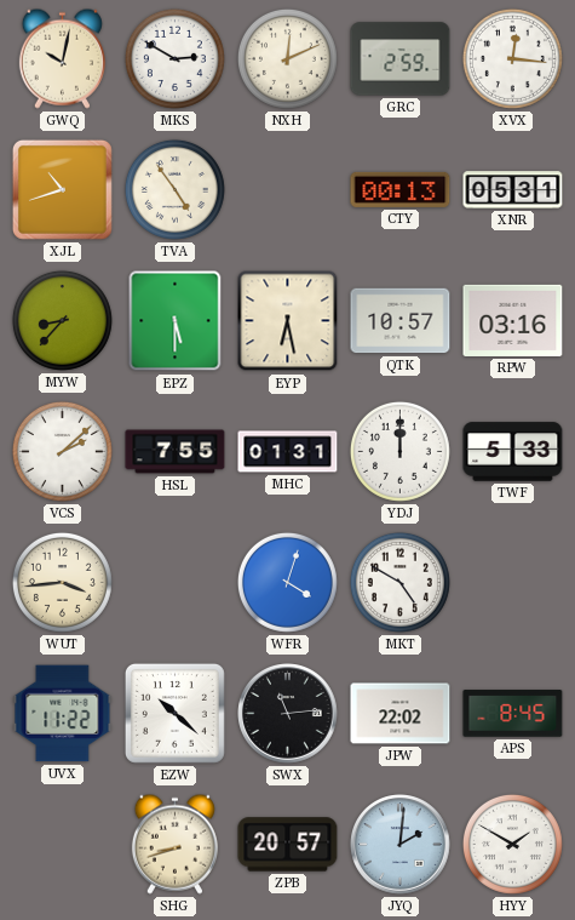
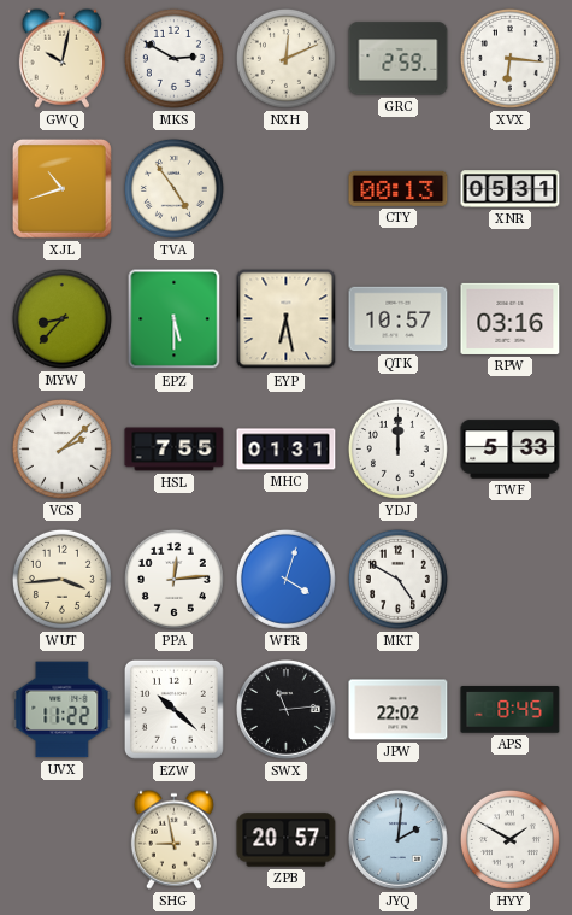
XVX: 12:16 -> 6:16 (509, 58)
PPA: none -> 12:14 (173, 579)
SHG: 8:42 -> 8:58 (173, 839)
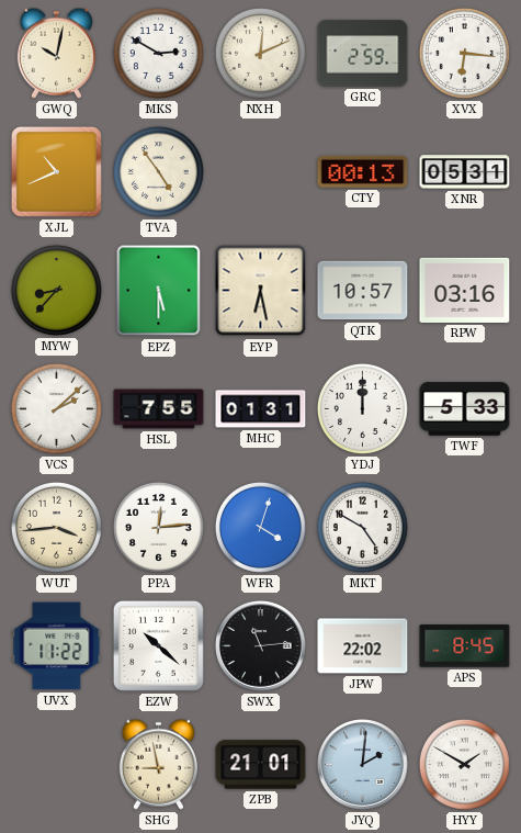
XJL: 10:42 -> 10:41 (56, 171)
ZPB: 20:57 -> 21:01 (261, 765)
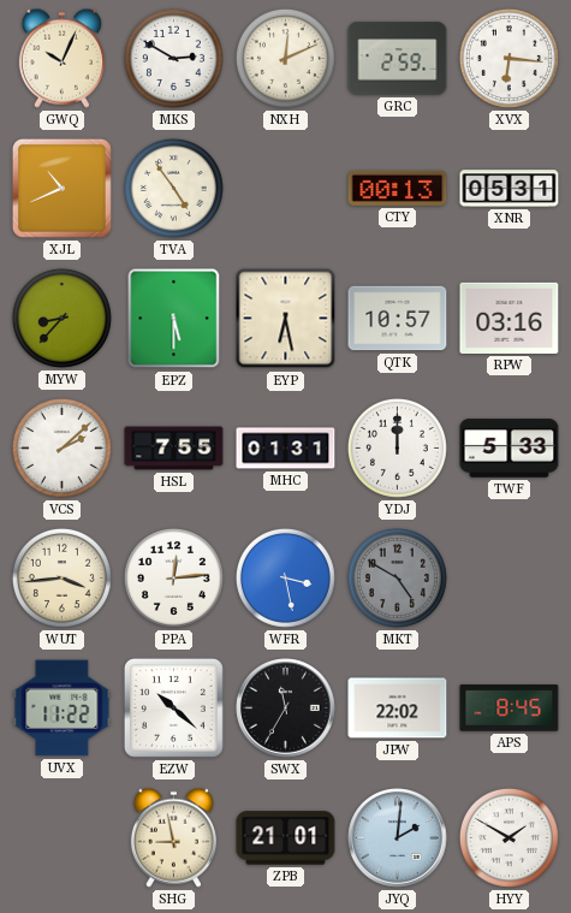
GWQ: 10:02 -> 10:04 (61, 58)
WFR: 4:03 -> 3:28 (285, 577)
MKT dial: white -> grey (397, 577)
SWX: 11:14 -> 11:35 (286, 709)
